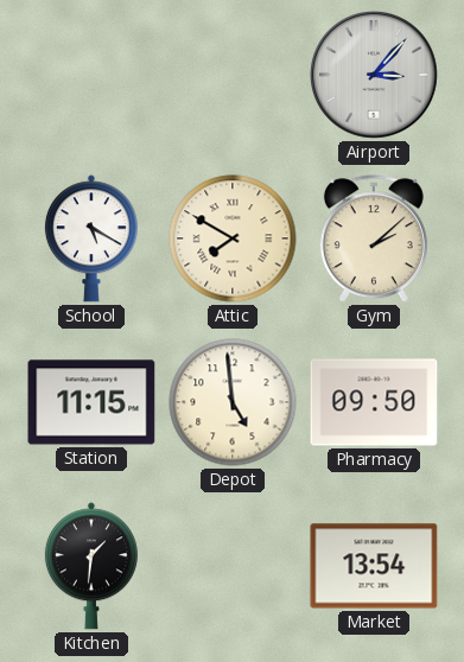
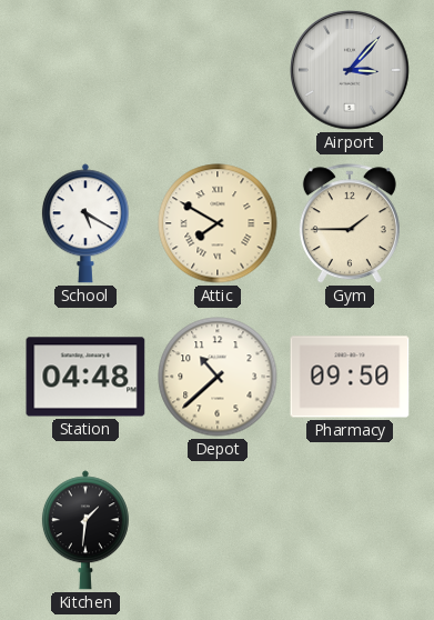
Gym: 2:08 -> 1:45 (350, 224)
Station: 11:15 -> 04:48 (85, 377)
Depot: 4:59 -> 10:38 (218, 377)
Market: 13:54 -> none (374, 566)
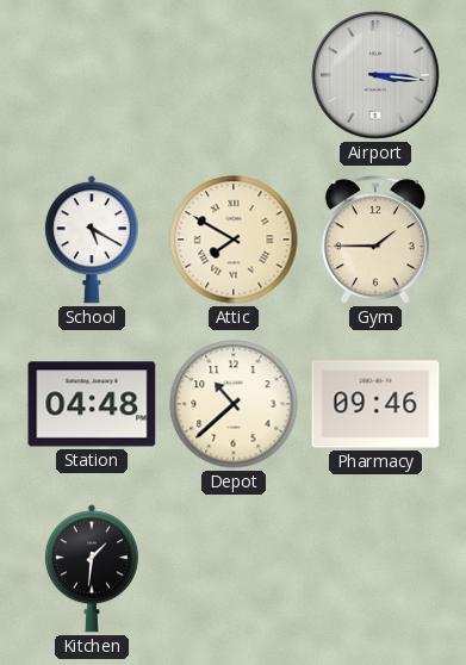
Airport: 3:07 -> 3:16 (377, 76)
Pharmacy: 09:50 -> 09:46 (375, 404)
